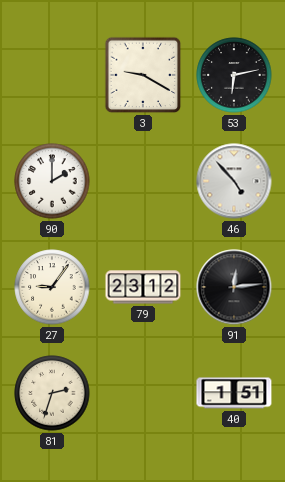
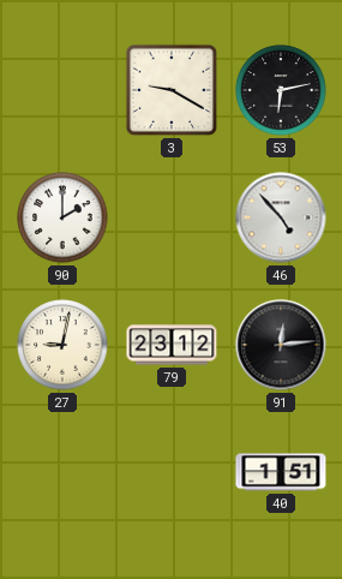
27: 9:06 -> 9:02 (62, 345)
81: 2:33 -> none (52, 393)
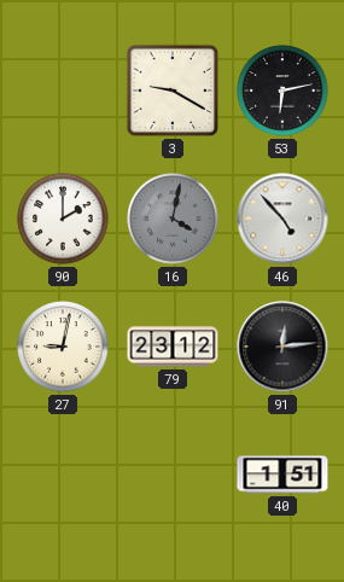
16: none -> 4:02 (173, 219)
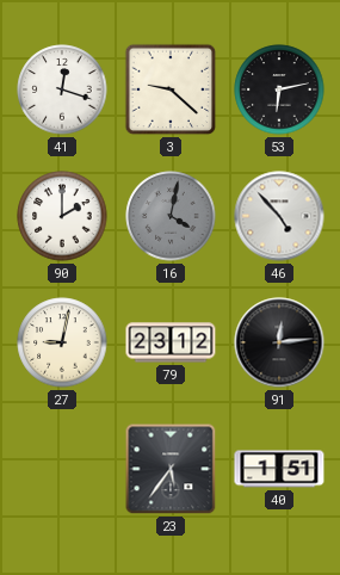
41: none -> 12:18 (62, 89)
3: 9:20 -> 9:22 (171, 89)
23: none -> 5:36 (171, 469)
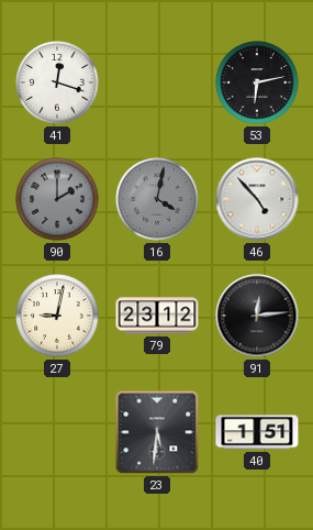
3: 9:22 -> none (171, 89)
90 dial: white -> grey (57, 199)
23: 5:36 -> 5:31 (157, 432)
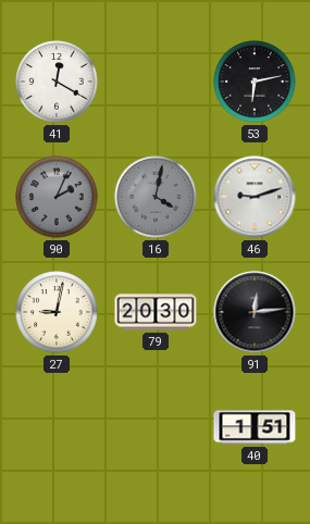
41: 12:18 -> 12:20 (57, 82)
90: 2:00 -> 2:04 (57, 197)
46: 4:53 -> 9:12 (255, 197)
79: 23:12 -> 20:30 (156, 312)
23: 5:31 -> none (157, 432)
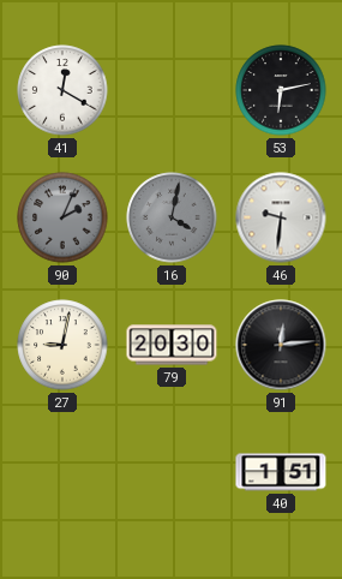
46: 9:12 -> 9:31 (281, 217)
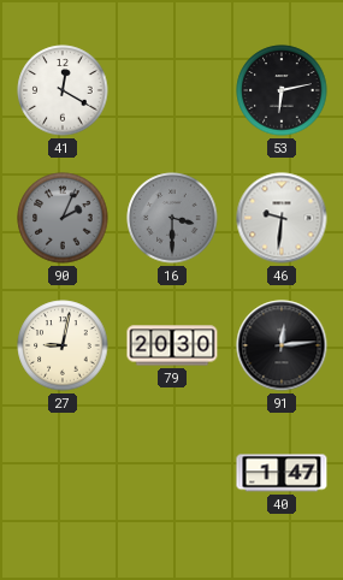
16: 4:02 -> 3:30 (172, 218)
40: 1:51 -> 1:47 (282, 473)
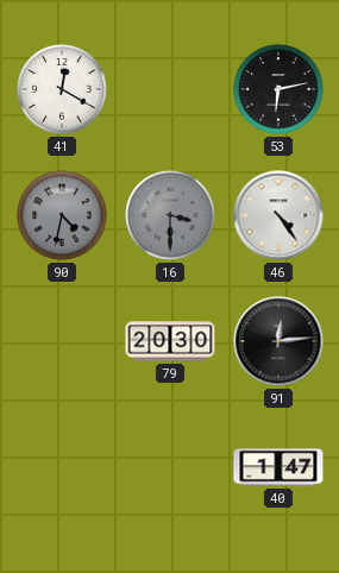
90: 2:04 -> 4:32 (62, 215)
46: 9:31 -> 4:24 (278, 215)
27: 9:02 -> none (63, 345)
